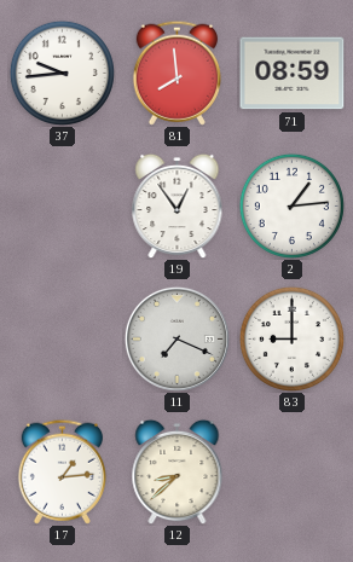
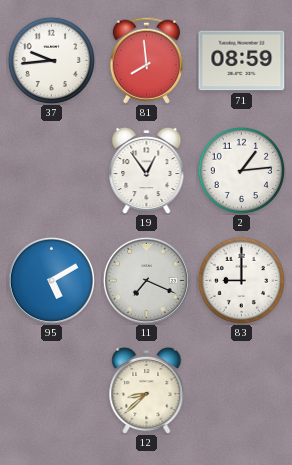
95: none -> 5:10 (51, 280)
17: 1:14 -> none (62, 471)
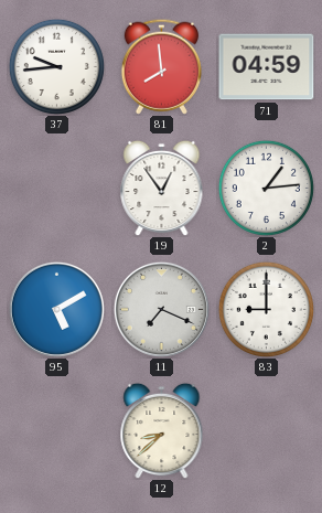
71: 08:59 -> 04:59 (267, 67)
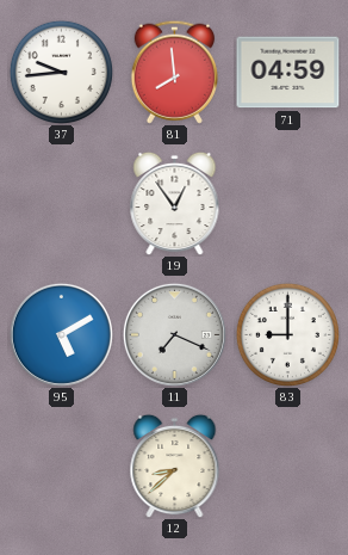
2: 1:14 -> none (266, 188)
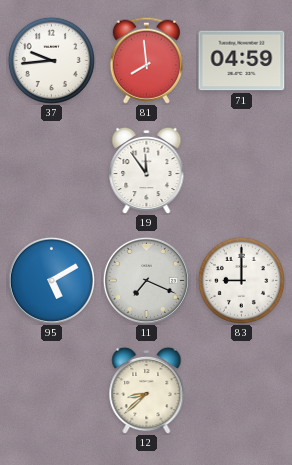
19: 12:54 -> 11:54 (147, 170)
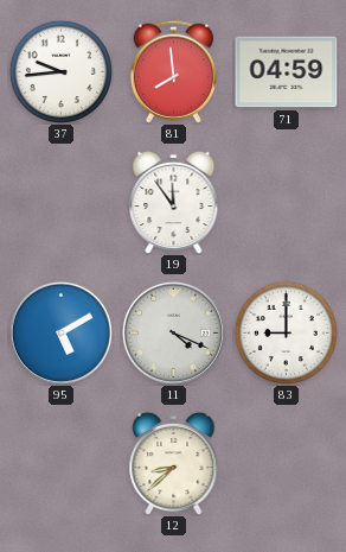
11: 7:19 -> 4:19 (173, 332)
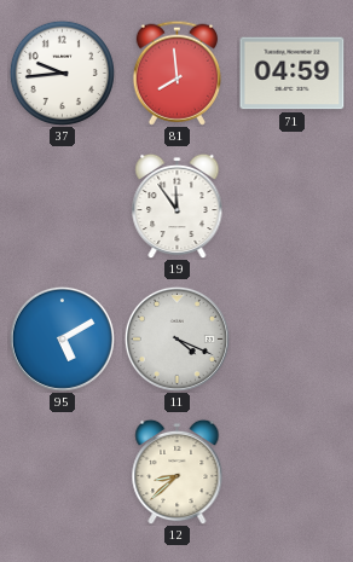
83: 9:00 -> none (286, 332)
